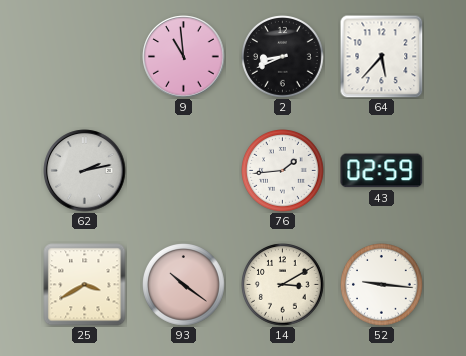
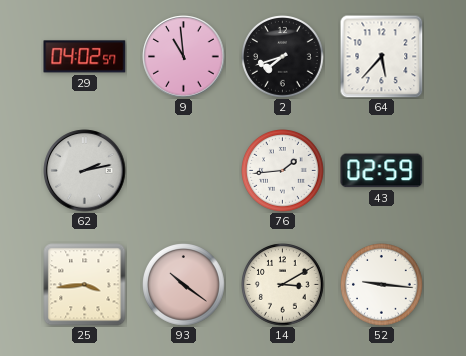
29: none -> 04:02 (85, 57)
2: 8:41 -> 7:42 (283, 57)
25: 3:40 -> 3:44 (85, 285)
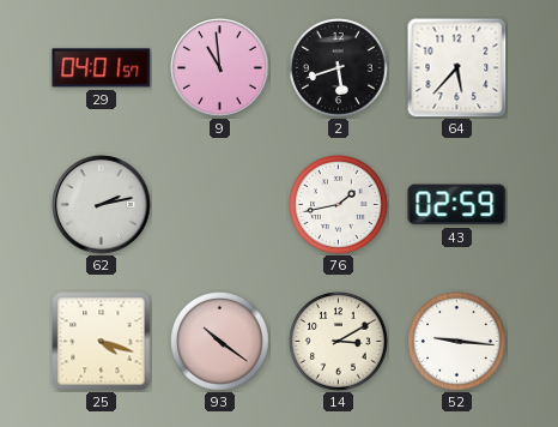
29: 04:02 -> 04:01 (102, 68)
2: 7:42 -> 5:42 (339, 68)
76: 1:44 -> 1:43 (339, 205)
25: 3:44 -> 4:18 (102, 342)
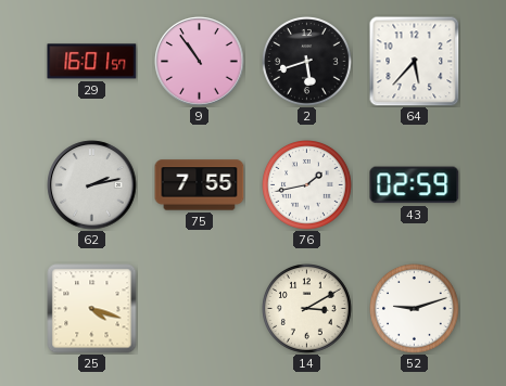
29: 04:01 -> 16:01 (92, 62)
9: 10:59 -> 10:54 (200, 62)
75: none -> 7:55 (200, 185)
93: 10:21 -> none (220, 342)
52: 9:16 -> 9:12 (415, 309)
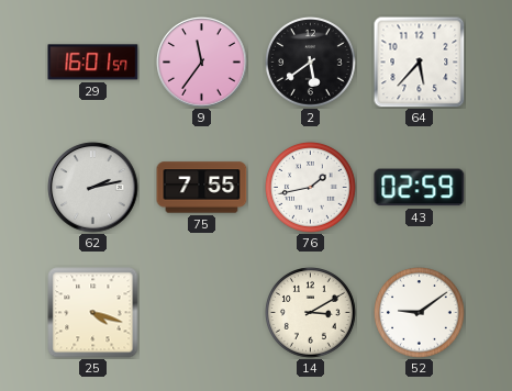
9: 10:54 -> 11:36 (202, 63)
2: 5:42 -> 5:39 (311, 63)
52: 9:12 -> 9:09 (420, 313)
